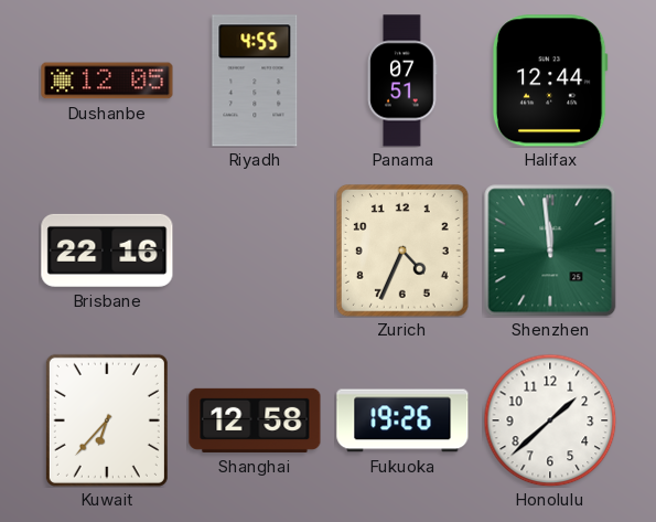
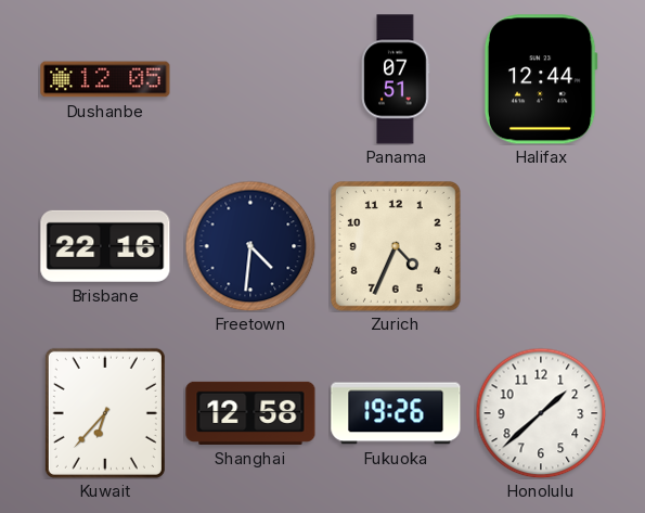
Riyadh: 4:55 -> none (255, 81)
Freetown: none -> 4:31 (250, 246)
Shenzhen: 11:59 -> none (550, 251)
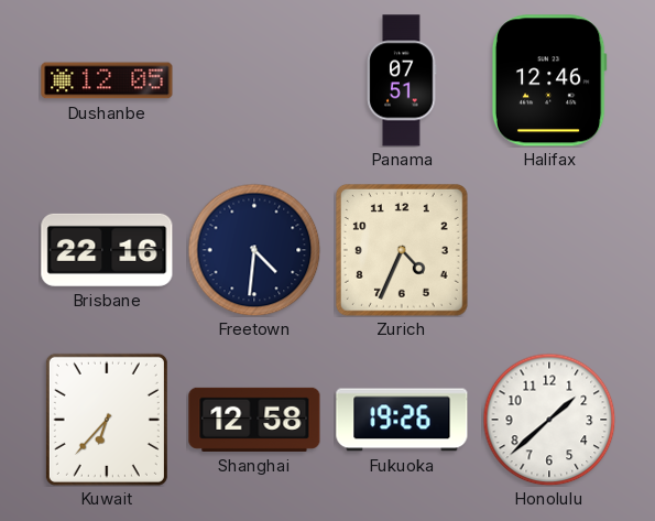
Halifax: 12:44 -> 12:46 (549, 80)
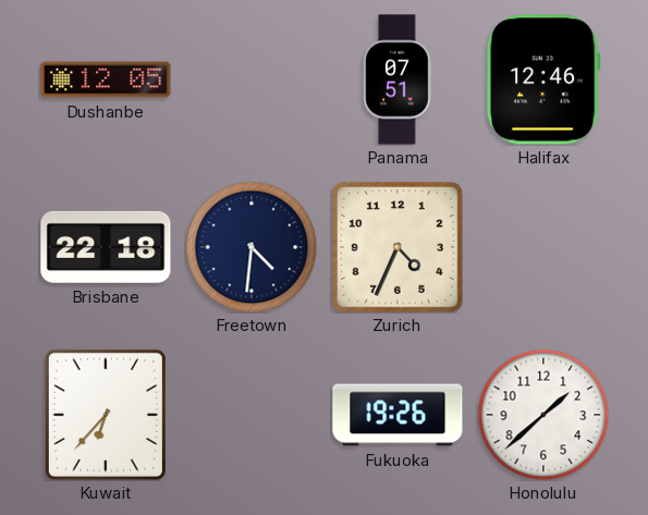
Brisbane: 22:16 -> 22:18 (106, 247)
Shanghai: 12:58 -> none (254, 420)
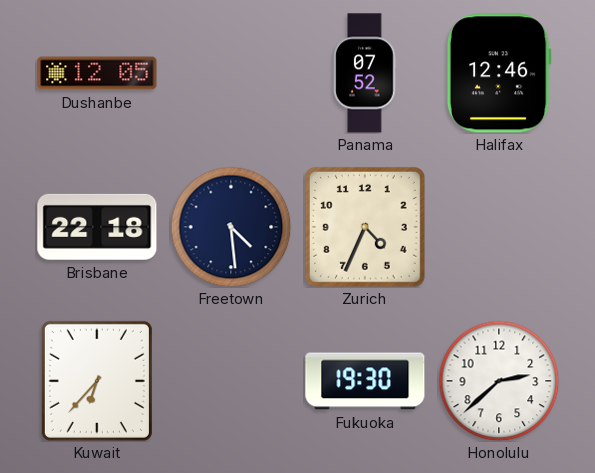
Panama: 07:51 -> 07:52 (365, 73)
Freetown: 4:31 -> 4:29 (231, 227)
Fukuoka: 19:26 -> 19:30 (365, 381)
Honolulu: 1:38 -> 2:38 (499, 381)
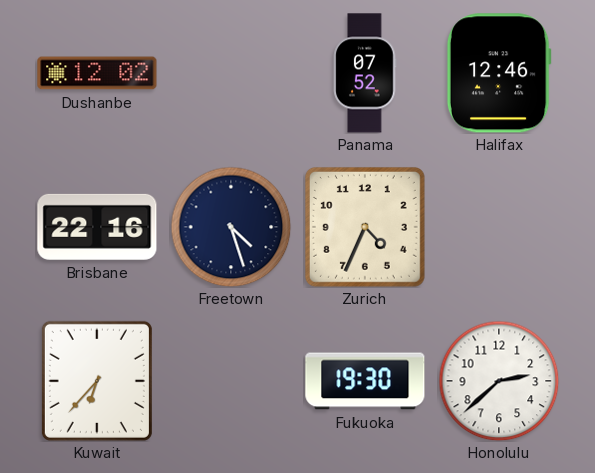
Dushanbe: 12:05 -> 12:02 (97, 73)
Brisbane: 22:18 -> 22:16 (97, 227)
Freetown: 4:29 -> 4:27 (231, 227)
